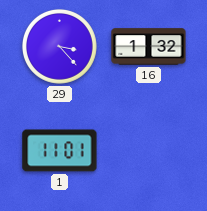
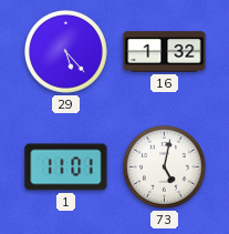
29: 3:23 -> 5:23 (65, 51)
73: none -> 5:02 (164, 166)
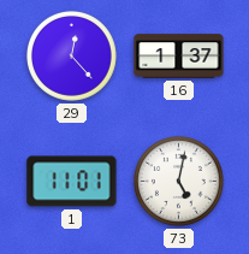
29: 5:23 -> 12:23 (71, 55)
16: 1:32 -> 1:37 (179, 57)
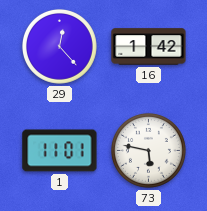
16: 1:37 -> 1:42 (149, 47)
73: 5:02 -> 5:47 (148, 150)
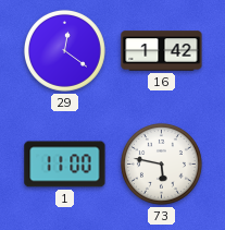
29: 12:23 -> 12:21 (64, 50)
1: 11:01 -> 11:00 (65, 165)
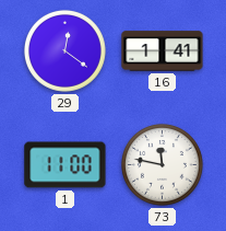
16: 1:42 -> 1:41 (163, 51)
73: 5:47 -> 11:47 (162, 164)
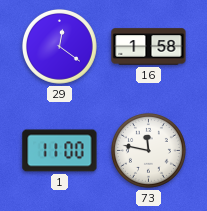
16: 1:41 -> 1:58 (149, 47)
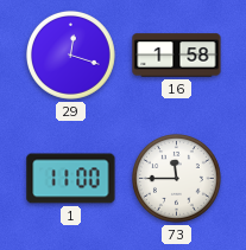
29: 12:21 -> 12:18 (70, 55)
73: 11:47 -> 11:45 (176, 178)
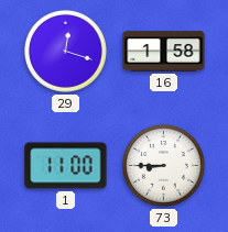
73: 11:45 -> 8:45 (163, 165)
